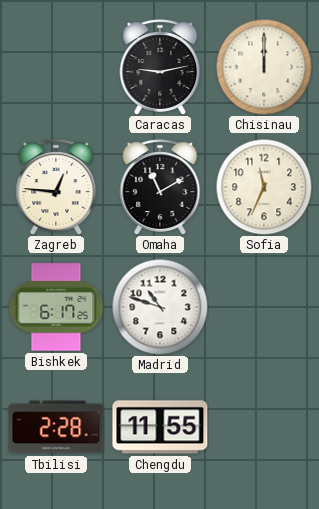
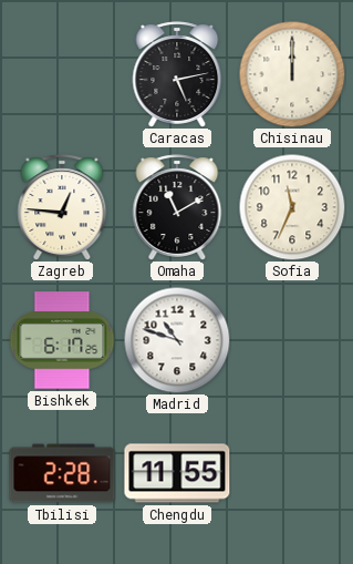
Caracas: 9:13 -> 5:13 (177, 74)
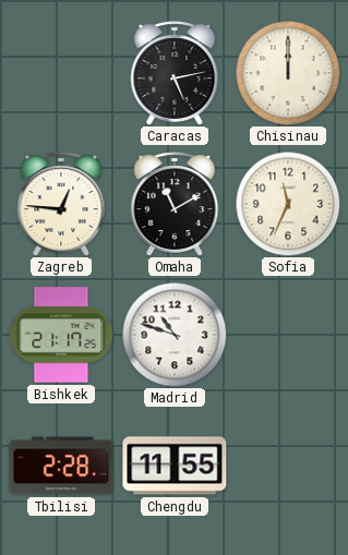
Bishkek: 6:17 -> 21:17 (61, 335)
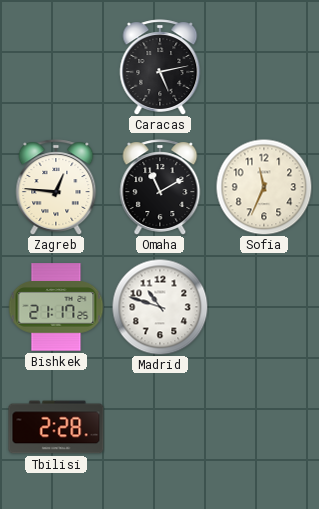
Chisinau: 12:00 -> none (288, 73)
Chengdu: 11:55 -> none (175, 466)
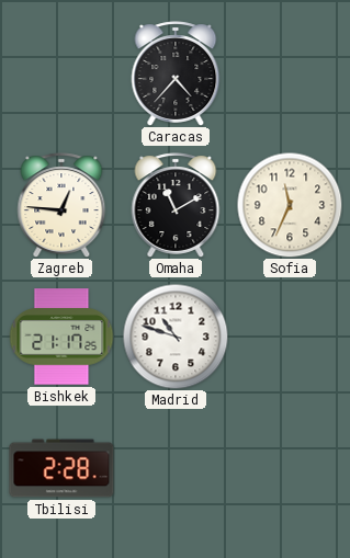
Caracas: 5:13 -> 4:37 (176, 73)
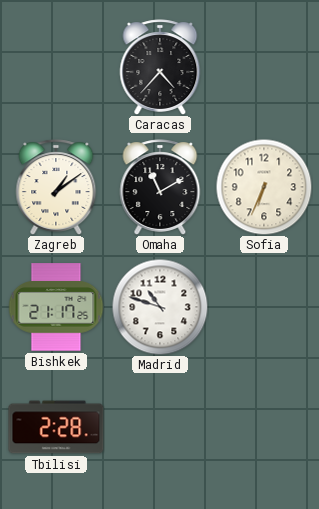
Zagreb: 12:46 -> 1:09 (56, 187)
Sofia: 11:34 -> 6:34 (264, 187)
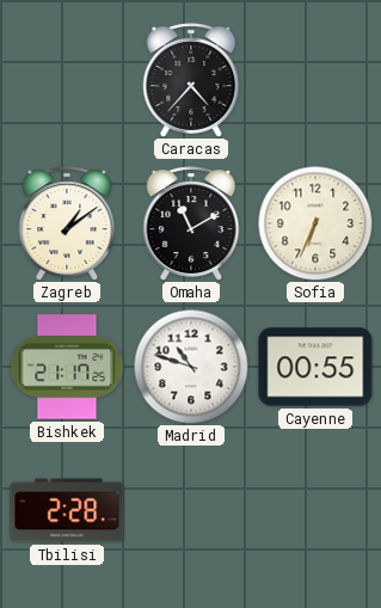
Cayenne: none -> 00:55 (315, 367)
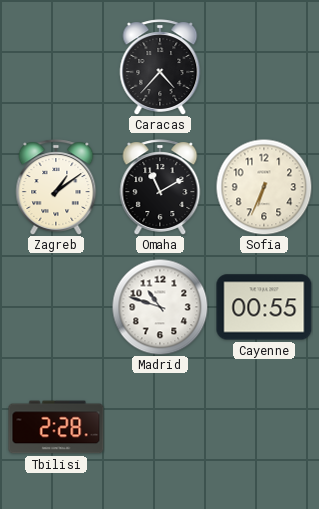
Bishkek: 21:17 -> none (67, 367)
